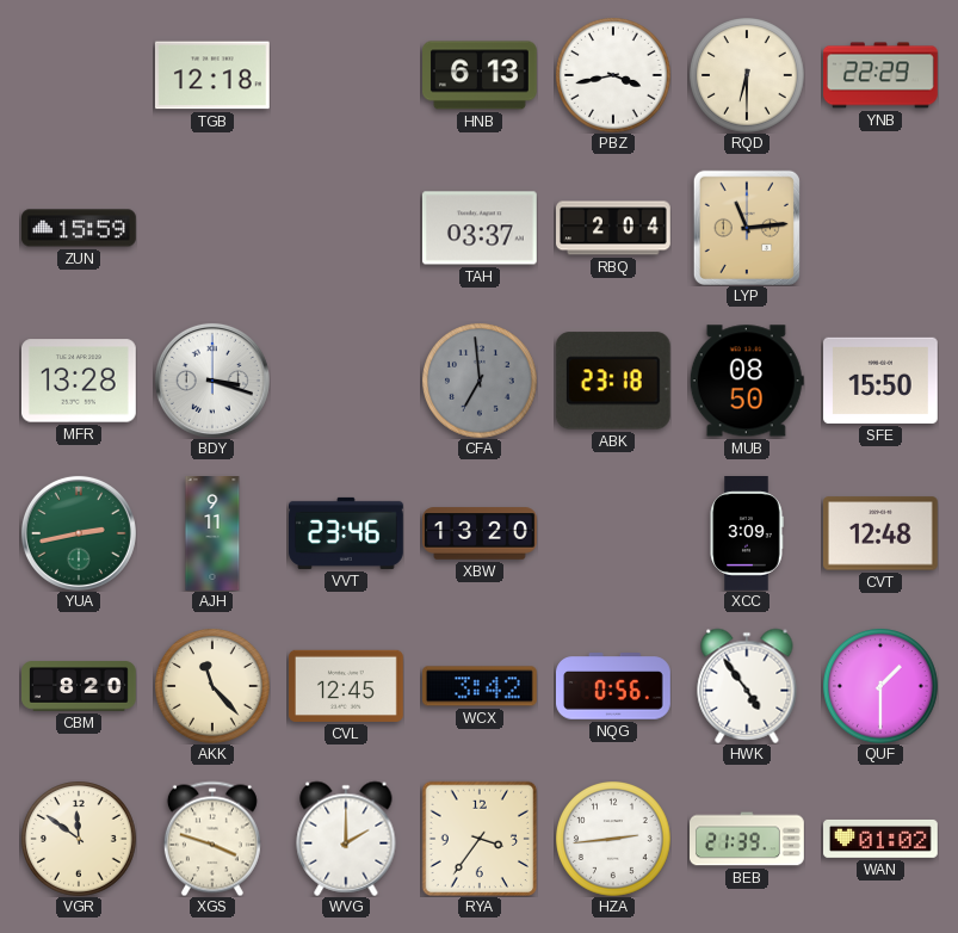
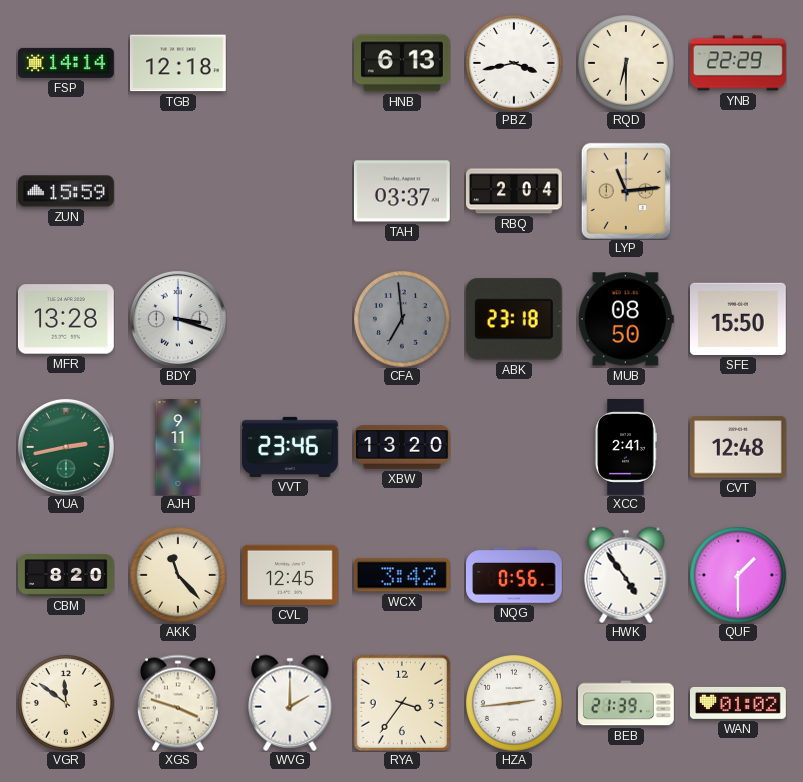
FSP: none -> 14:14 (67, 63)
XCC: 3:09 -> 2:41 (626, 448)
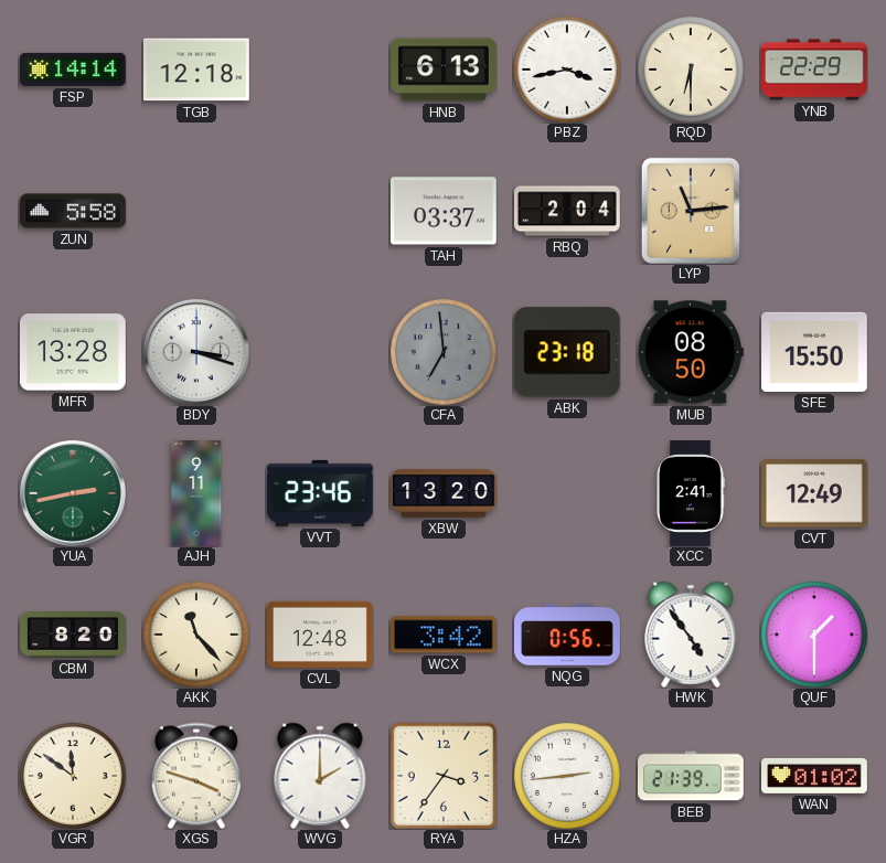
ZUN: 15:59 -> 5:58 (74, 211)
CVT: 12:48 -> 12:49 (814, 493)
CVL: 12:45 -> 12:48 (321, 635)
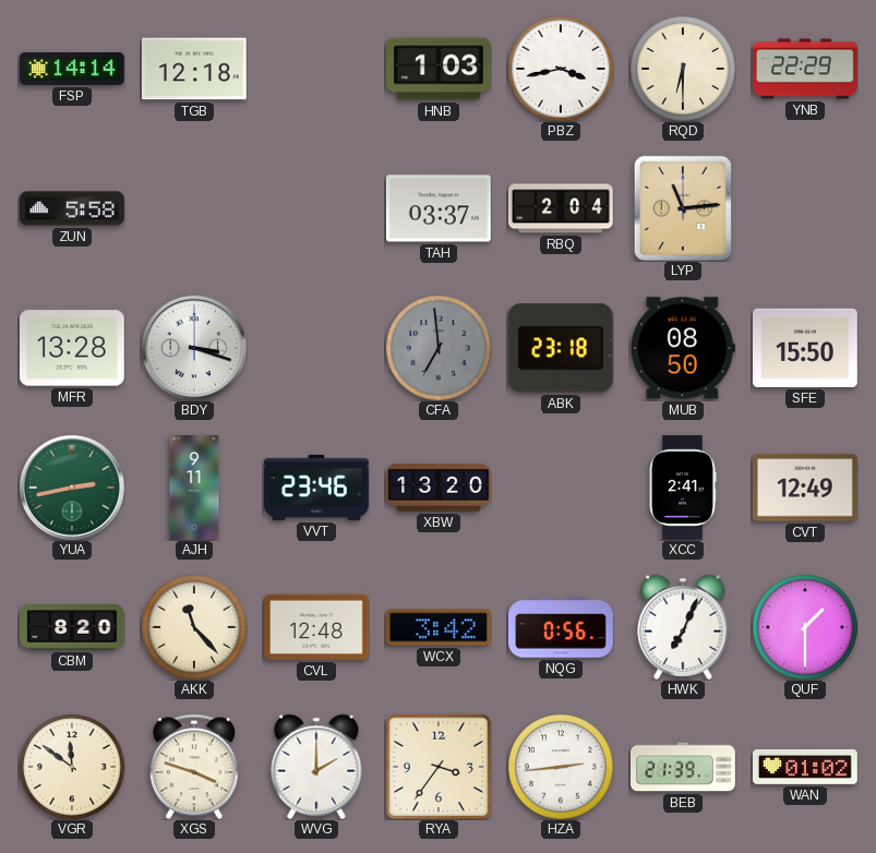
HNB: 6:13 -> 1:03 (440, 69)
HWK: 4:54 -> 7:04 (683, 627)
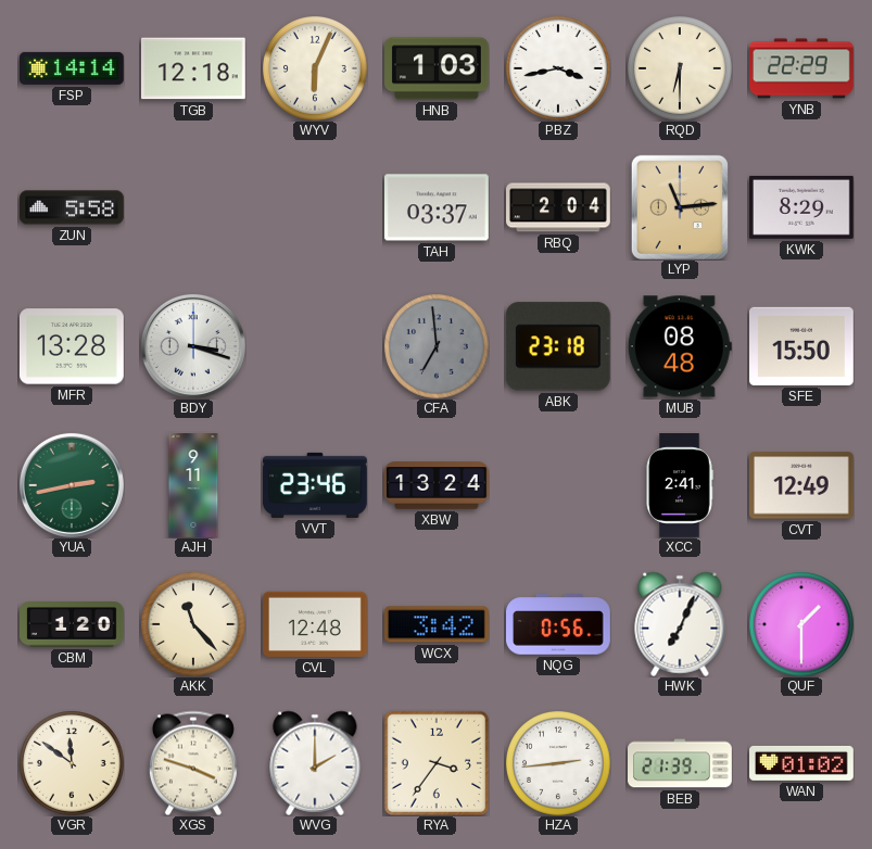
WYV: none -> 6:04 (315, 68)
KWK: none -> 8:29 (801, 207)
MUB: 08:50 -> 08:48 (680, 346)
XBW: 13:20 -> 13:24 (438, 485)
CBM: 8:20 -> 1:20 (73, 624)
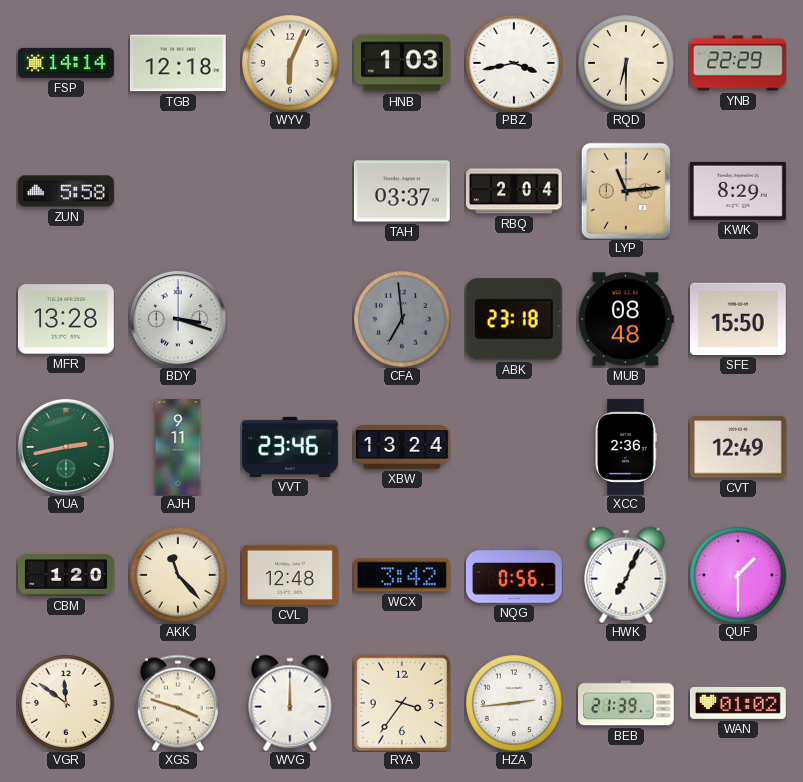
XCC: 2:41 -> 2:36 (626, 448)
WVG: 2:00 -> 12:00 (290, 703)
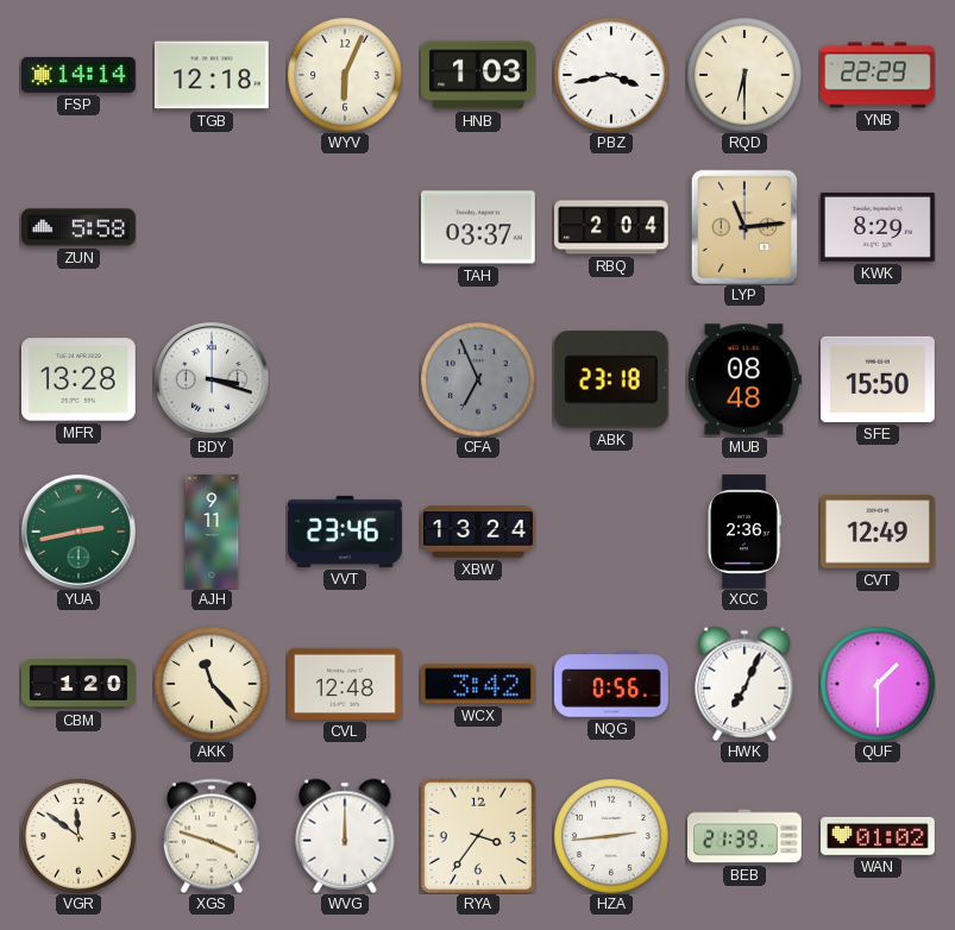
CFA: 6:59 -> 6:56 (478, 379)
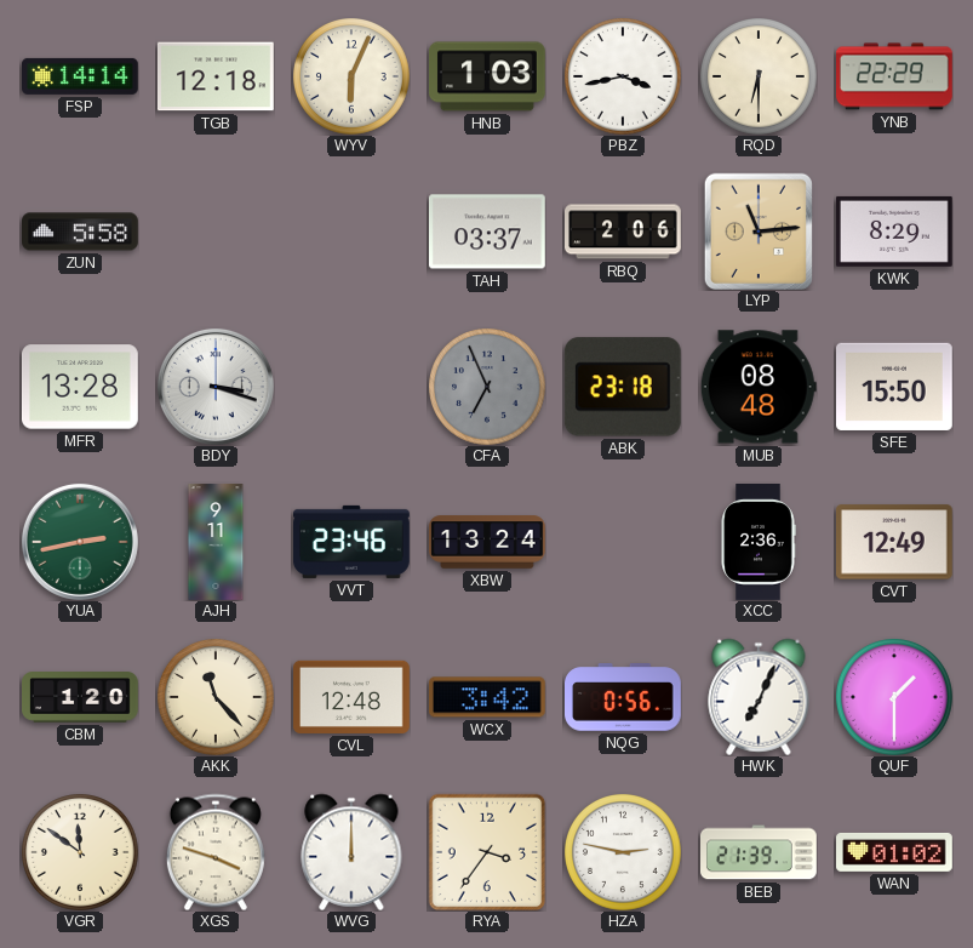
RBQ: 2:04 -> 2:06 (624, 232)
HZA: 2:44 -> 2:47 (623, 852)
